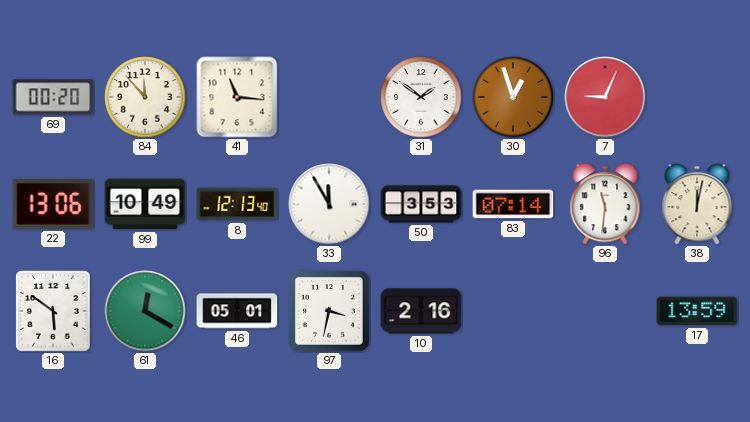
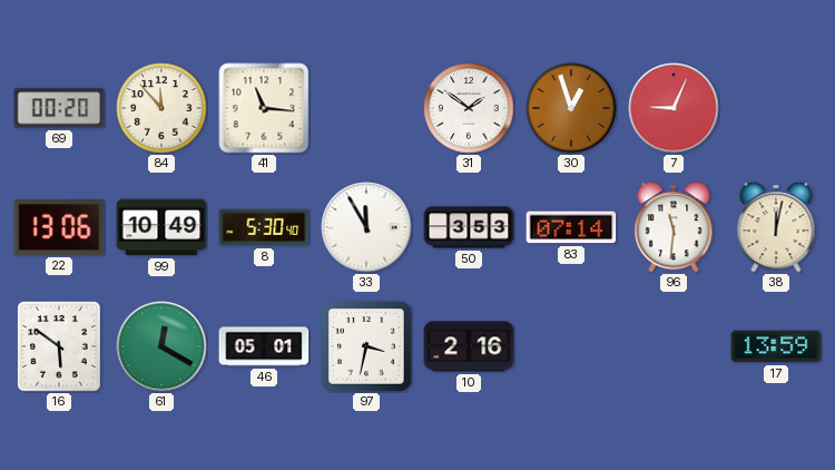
8: 12:13 -> 5:30 (264, 227)
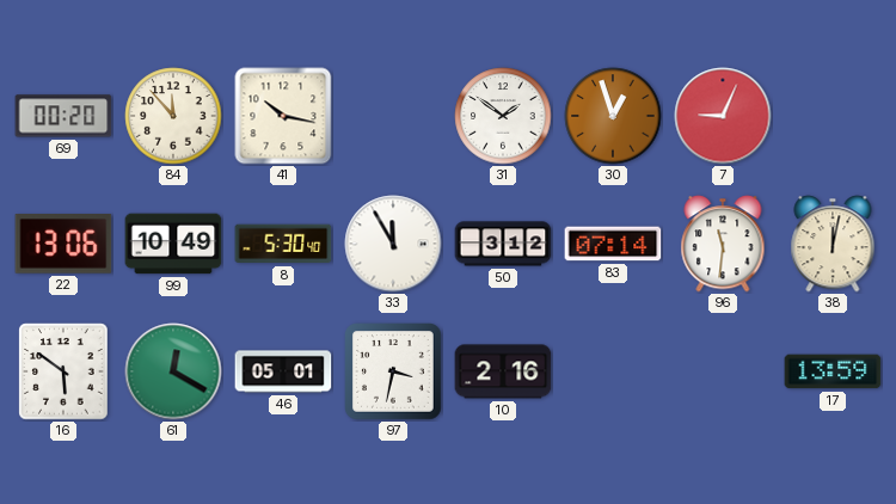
41: 11:16 -> 10:17 (283, 116)
50: 3:53 -> 3:12 (503, 244)
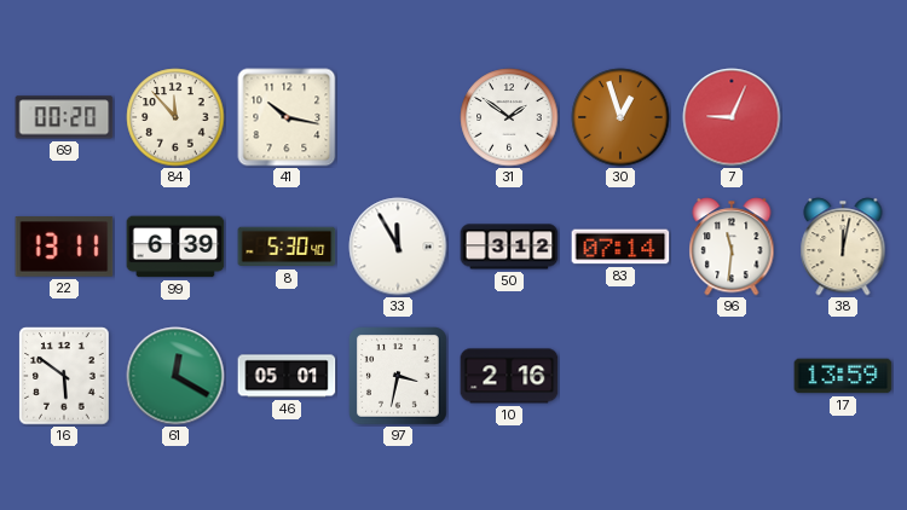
22: 13:06 -> 13:11 (64, 248)
99: 10:49 -> 6:39 (175, 247)
